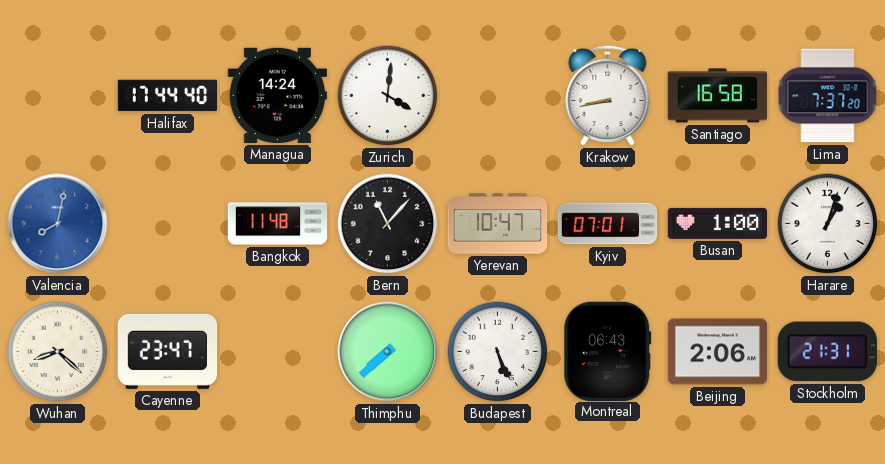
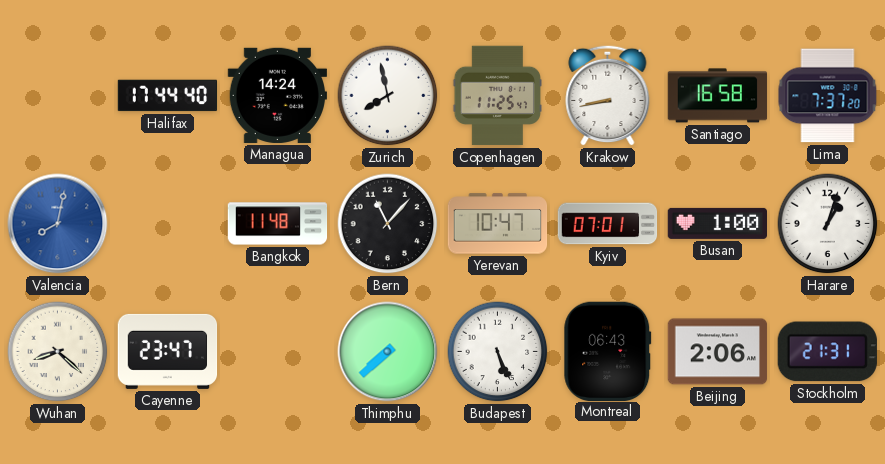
Zurich: 4:01 -> 7:58 (388, 96)
Copenhagen: none -> 11:25 (497, 96)
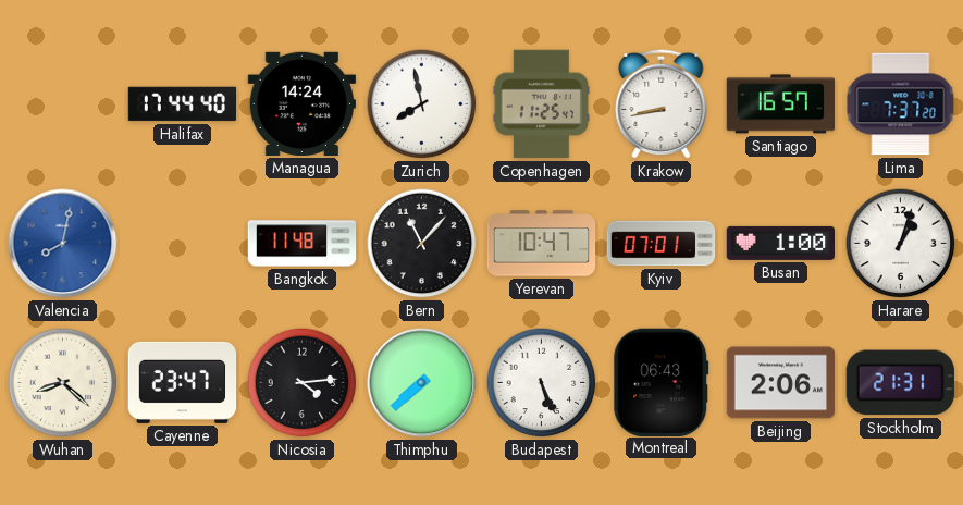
Santiago: 16:58 -> 16:57 (781, 104)
Nicosia: none -> 4:14 (303, 383)
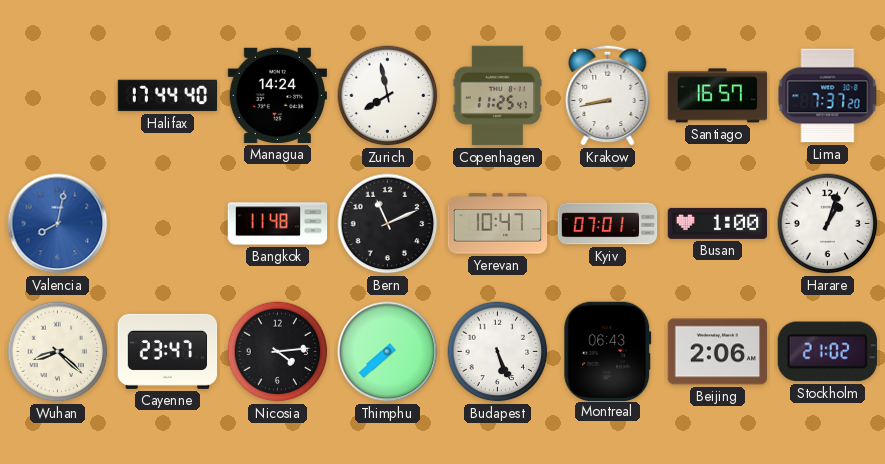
Bern: 11:07 -> 11:11 (388, 224)
Stockholm: 21:31 -> 21:02 (827, 352)
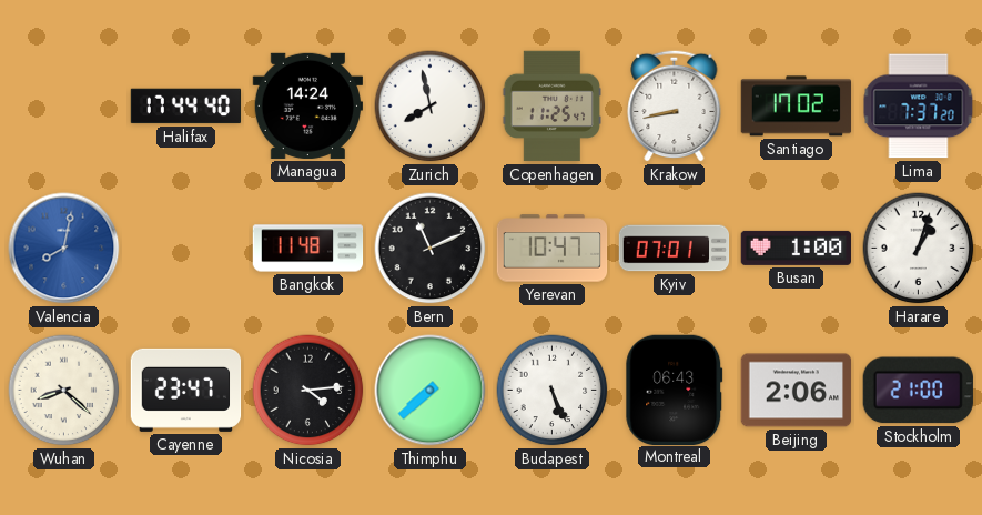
Santiago: 16:57 -> 17:02 (797, 107)
Stockholm: 21:02 -> 21:00 (918, 391)
